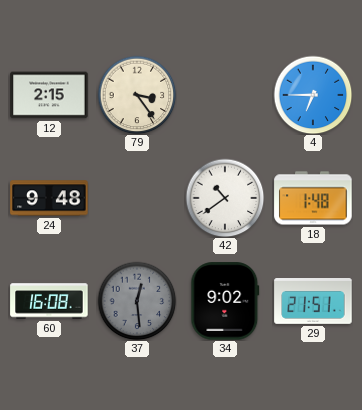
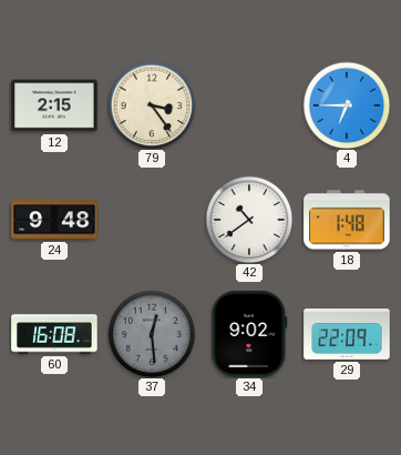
29: 21:51 -> 22:09 (347, 335)
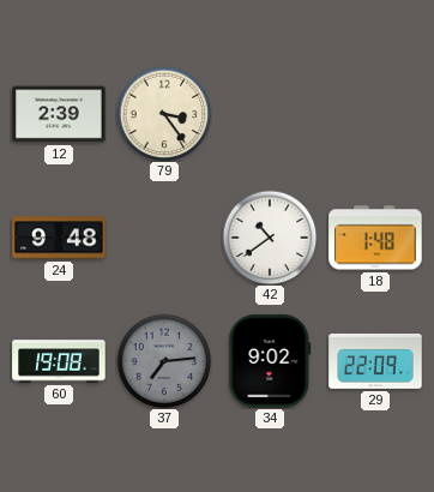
12: 2:15 -> 2:39 (59, 114)
4: 6:45 -> none (347, 105)
60: 16:08 -> 19:08 (59, 361)
37: 12:29 -> 7:14 (164, 361)
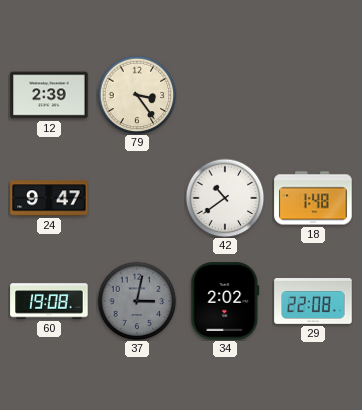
24: 9:48 -> 9:47 (49, 198)
37: 7:14 -> 3:02 (137, 301)
34: 9:02 -> 2:02 (225, 301)
29: 22:09 -> 22:08 (313, 302)
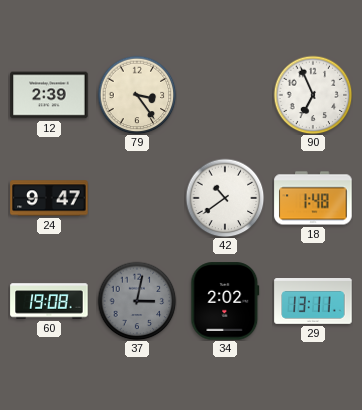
90: none -> 6:56 (313, 95)
29: 22:08 -> 13:11 (313, 302)
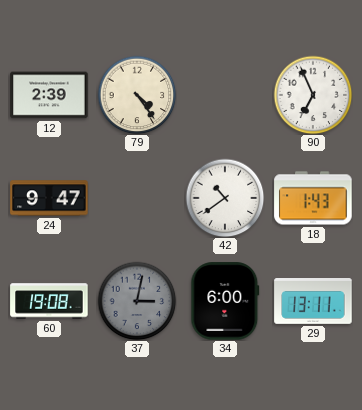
79: 3:24 -> 4:24 (137, 95)
18: 1:48 -> 1:43 (313, 198)
34: 2:02 -> 6:00 (225, 301)
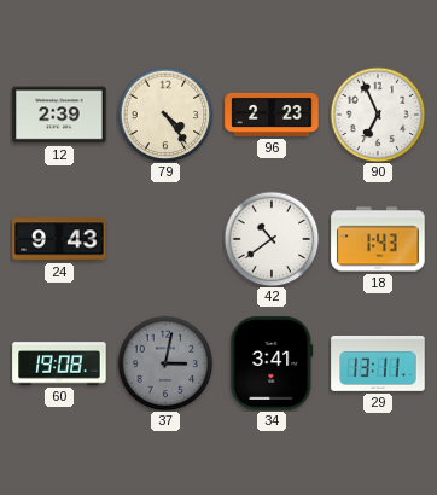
96: none -> 2:23 (272, 115)
24: 9:47 -> 9:43 (59, 239)
34: 6:00 -> 3:41 (272, 363)
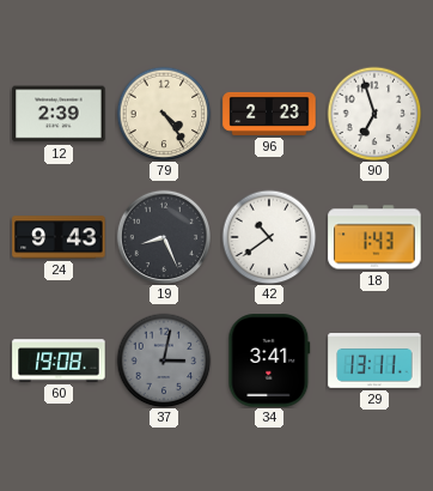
90: 6:56 -> 6:57 (374, 114)
19: none -> 8:26 (163, 236)
